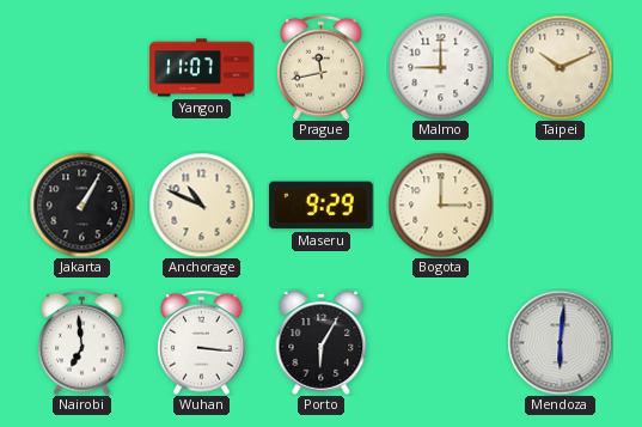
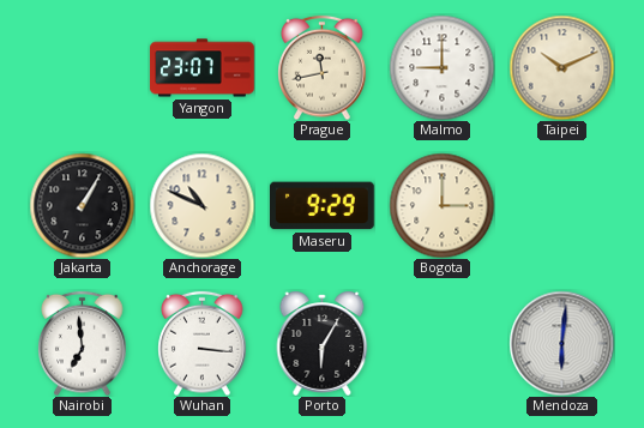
Yangon: 11:07 -> 23:07 (203, 68)
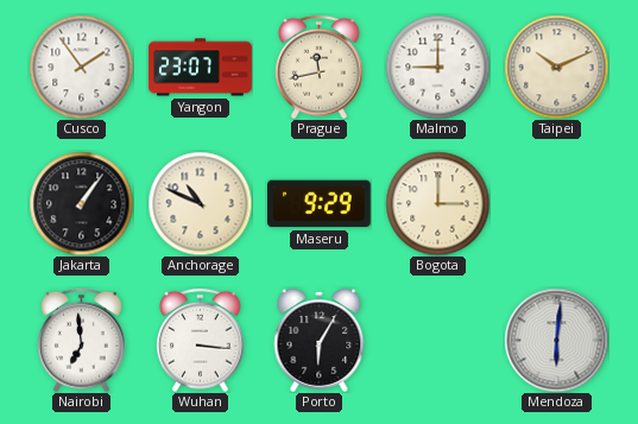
Cusco: none -> 1:54 (81, 67)
Jakarta: 1:05 -> 1:06 (81, 203)
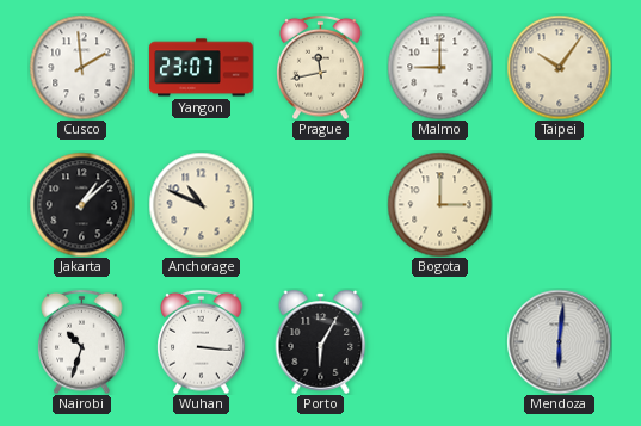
Cusco: 1:54 -> 1:59 (81, 67)
Taipei: 10:11 -> 10:06 (559, 67)
Jakarta: 1:06 -> 1:08 (81, 204)
Maseru: 9:29 -> none (320, 204)
Nairobi: 6:59 -> 10:33 (82, 341)
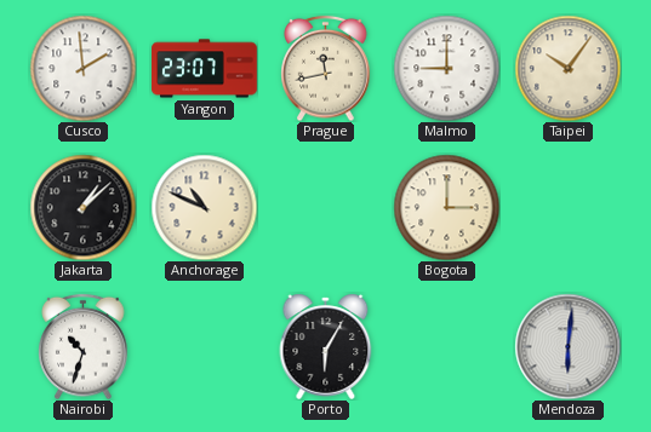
Wuhan: 3:16 -> none (202, 341)
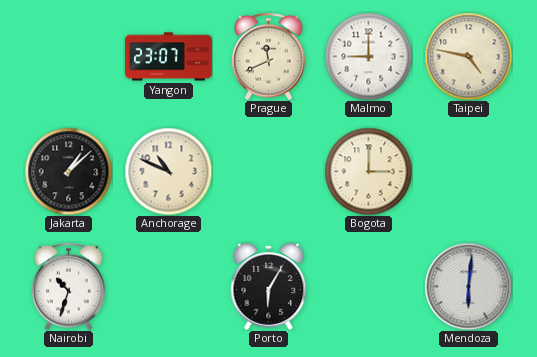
Cusco: 1:59 -> none (82, 68)
Prague: 11:43 -> 11:41 (269, 56)
Taipei: 10:06 -> 4:47 (468, 56)
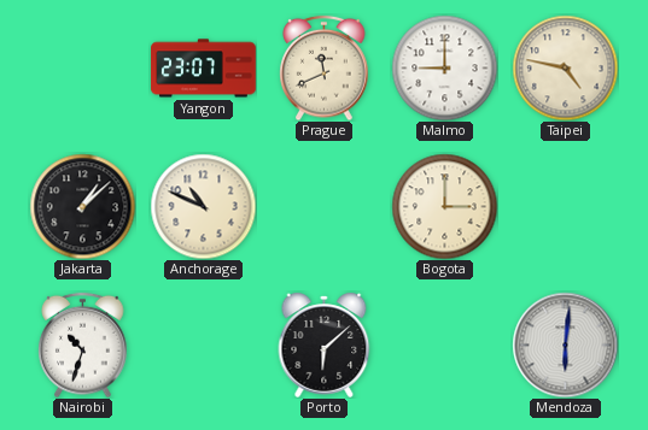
Porto: 6:05 -> 6:08 (325, 344)
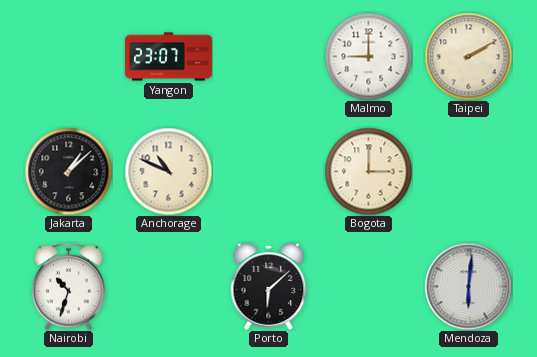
Prague: 11:41 -> none (325, 67)
Taipei: 4:47 -> 2:10 (468, 56)
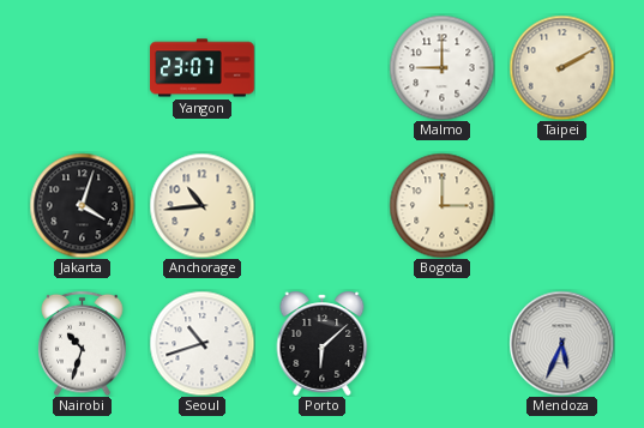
Jakarta: 1:08 -> 4:03 (82, 205)
Anchorage: 10:49 -> 10:44 (201, 205)
Seoul: none -> 10:42 (201, 343)
Mendoza: 6:01 -> 5:34 (561, 343)
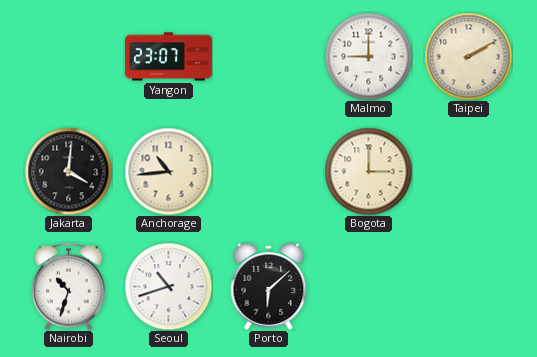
Jakarta: 4:03 -> 4:01 (68, 171)
Mendoza: 5:34 -> none (561, 343)
